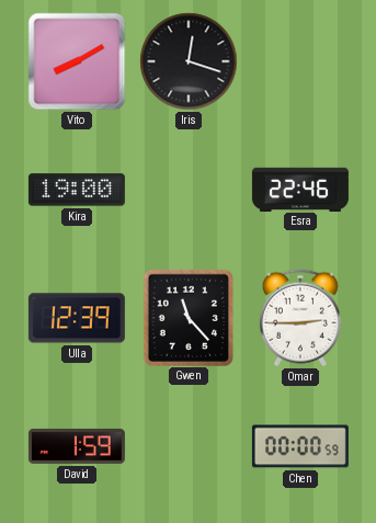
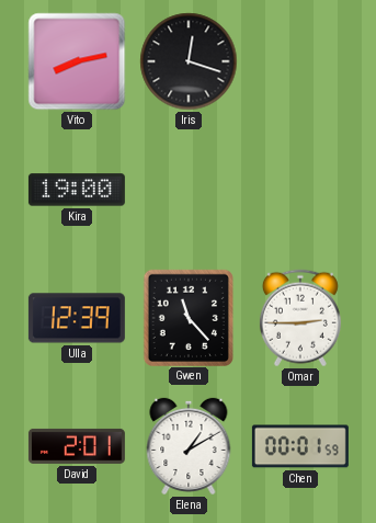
Vito: 8:10 -> 8:13 (77, 61)
Esra: 22:46 -> none (300, 189)
David: 1:59 -> 2:01 (77, 446)
Elena: none -> 1:10 (189, 446)
Chen: 00:00 -> 00:01 (300, 446)
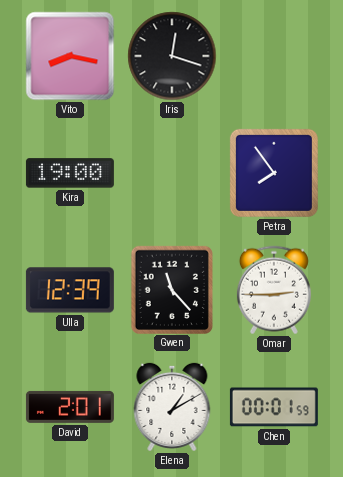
Vito: 8:13 -> 8:17 (70, 56)
Petra: none -> 7:54 (274, 173)
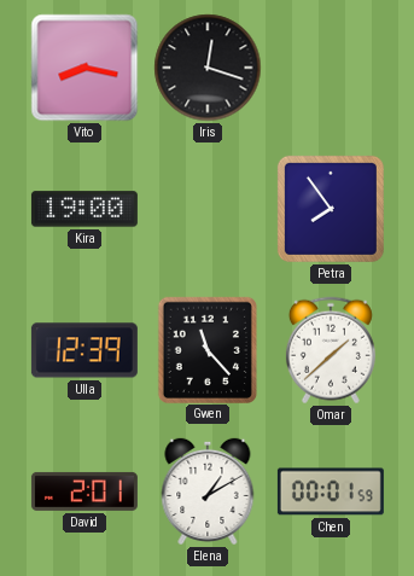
Omar: 2:45 -> 1:38 (331, 350)
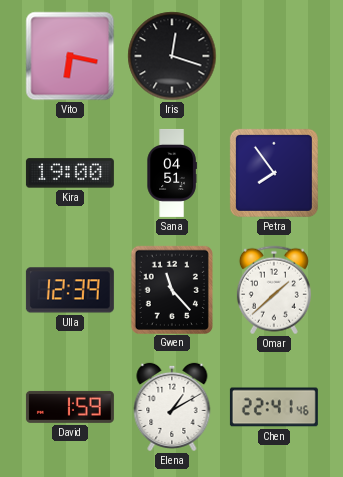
Vito: 8:17 -> 6:17 (70, 56)
Sana: none -> 04:51 (172, 173)
David: 2:01 -> 1:59 (70, 407)
Chen: 00:01 -> 22:41 (274, 407)
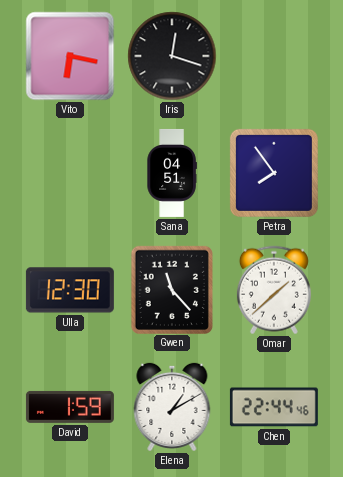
Kira: 19:00 -> none (70, 173)
Ulla: 12:39 -> 12:30 (70, 290)
Chen: 22:41 -> 22:44 (274, 407)
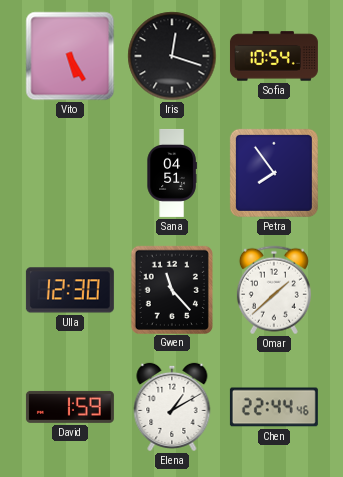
Vito: 6:17 -> 5:25 (70, 56)
Sofia: none -> 10:54 (274, 56)
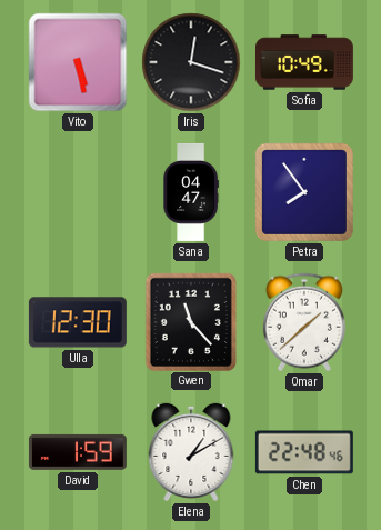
Vito: 5:25 -> 5:28 (78, 62)
Sofia: 10:54 -> 10:49 (304, 62)
Sana: 04:51 -> 04:47 (191, 192)
Chen: 22:44 -> 22:48 (304, 452)
